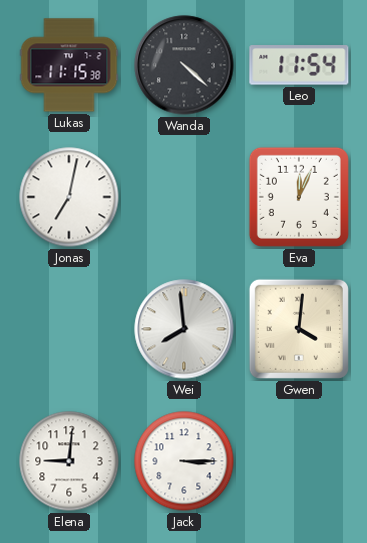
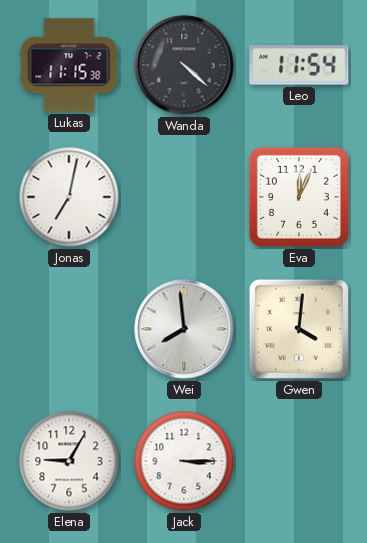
Elena: 9:01 -> 9:05 (69, 461)
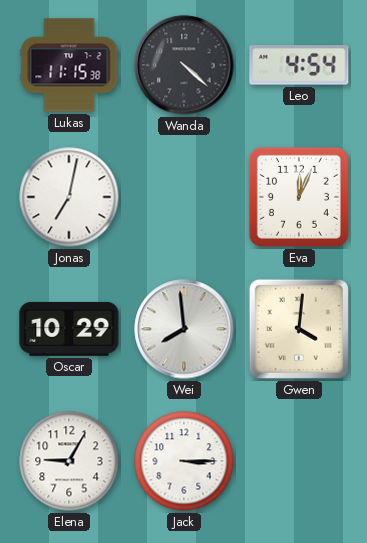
Leo: 11:54 -> 4:54 (299, 65)
Oscar: none -> 10:29 (69, 329)
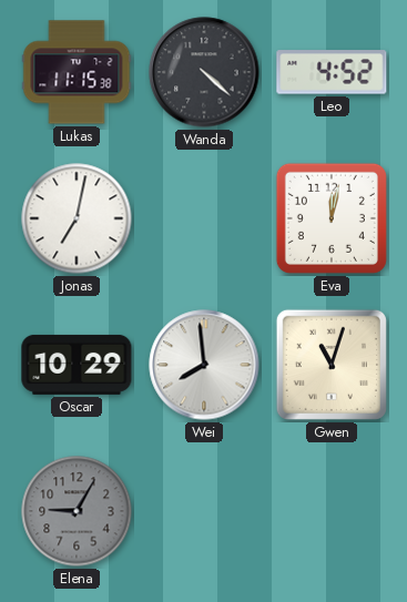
Leo: 4:54 -> 4:52 (332, 72)
Eva: 12:04 -> 12:02 (332, 218)
Gwen: 4:01 -> 11:03 (332, 365)
Elena dial: white -> grey (77, 511)
Jack: 3:15 -> none (184, 461)
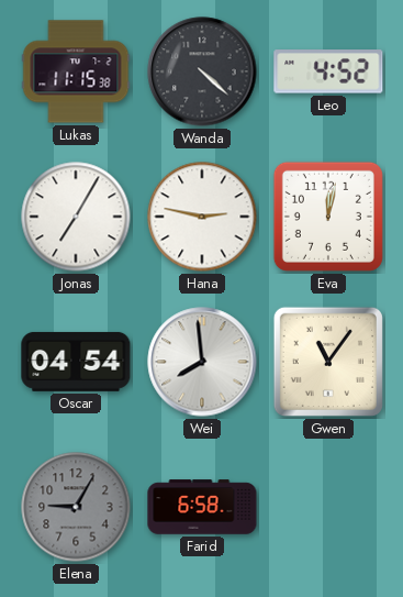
Jonas: 7:02 -> 7:05 (76, 217)
Hana: none -> 2:47 (202, 217)
Oscar: 10:29 -> 04:54 (76, 362)
Gwen: 11:03 -> 11:06 (328, 362)
Farid: none -> 6:58 (202, 507)
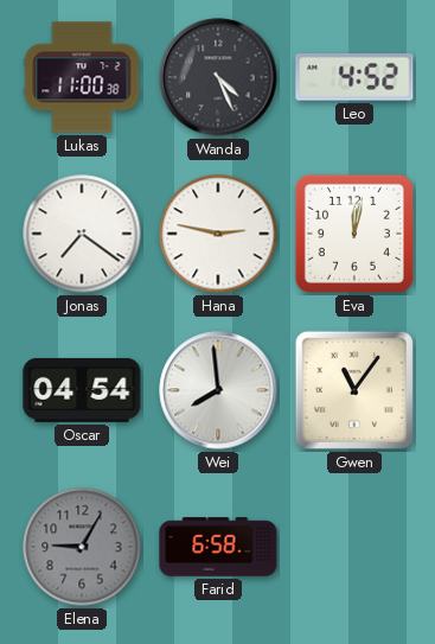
Lukas: 11:15 -> 11:00 (82, 77)
Wanda: 4:22 -> 4:26 (218, 77)
Jonas: 7:05 -> 7:21 (82, 234)
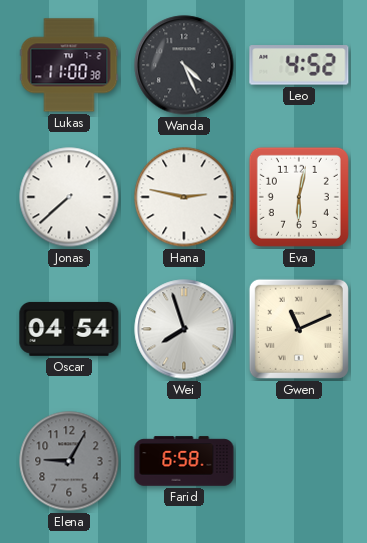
Jonas: 7:21 -> 7:38 (69, 197)
Eva: 12:02 -> 6:02 (299, 197)
Wei: 7:59 -> 7:57 (184, 329)
Gwen: 11:06 -> 11:11 (299, 329)
